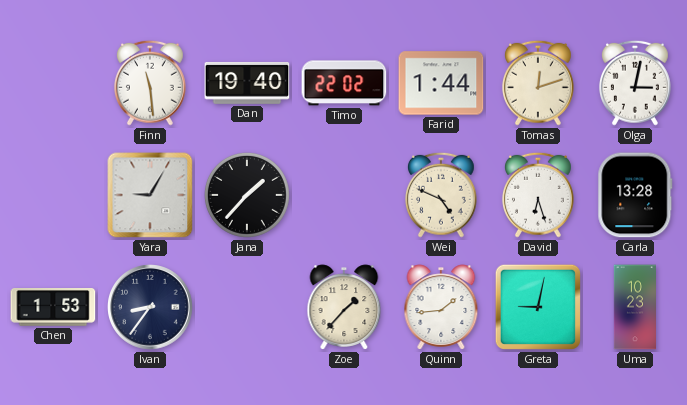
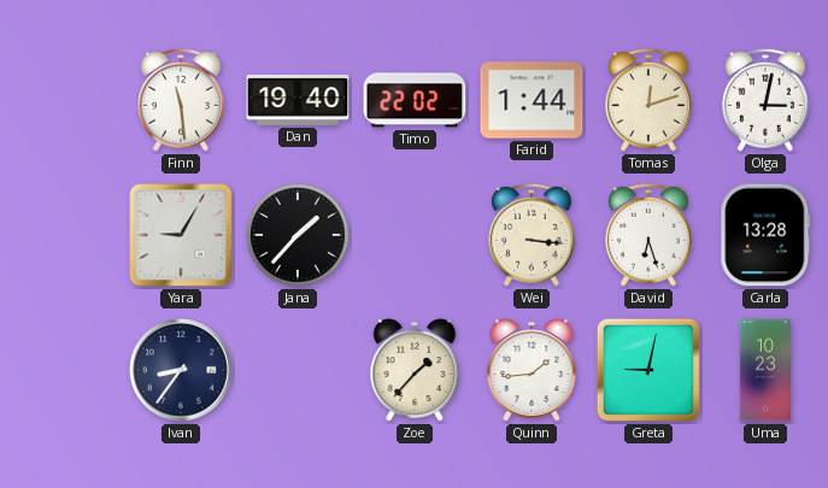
Wei: 4:49 -> 3:16 (532, 235)
Chen: 1:53 -> none (53, 308)
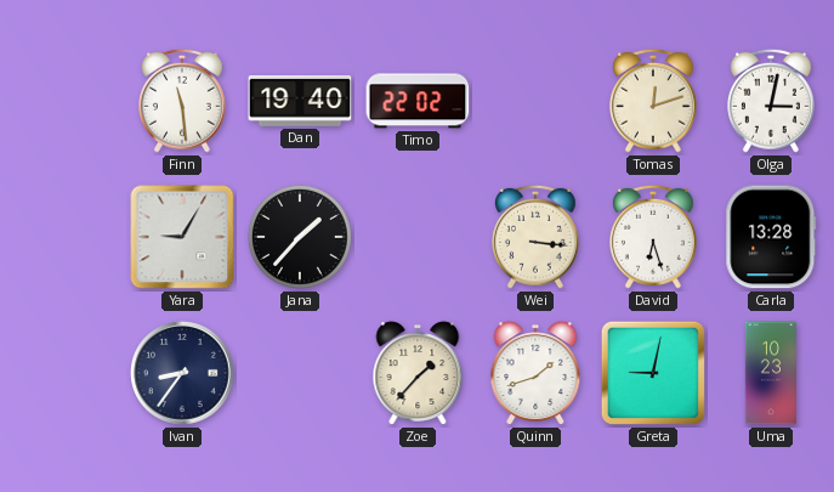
Farid: 1:44 -> none (532, 100)
Quinn: 1:44 -> 1:42 (535, 373)
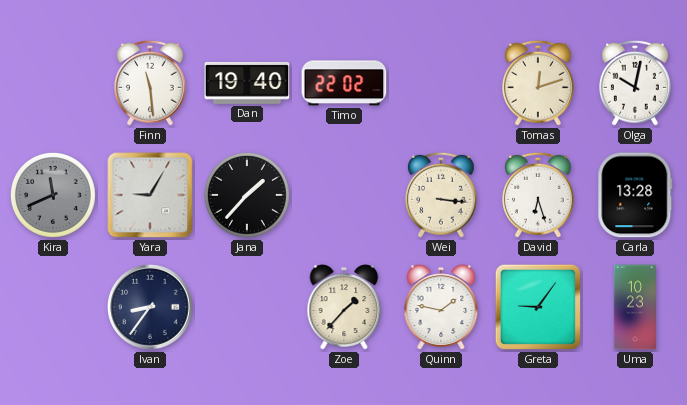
Olga: 3:02 -> 10:02 (635, 83)
Kira: none -> 11:41 (53, 195)
Quinn: 1:42 -> 1:47 (441, 307)
Greta: 9:02 -> 9:06 (538, 307)
